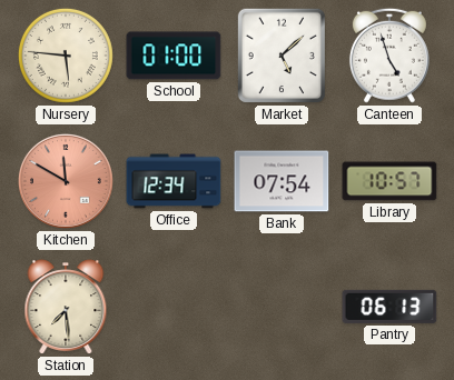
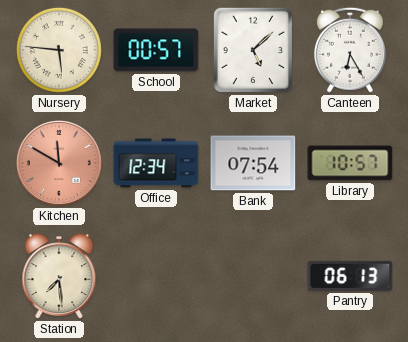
School: 01:00 -> 00:57 (156, 50)
Canteen: 4:57 -> 6:25 (350, 50)
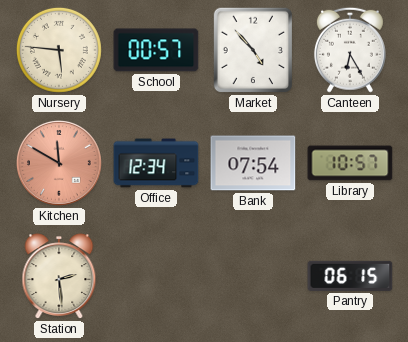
Market: 5:08 -> 4:53 (253, 50)
Station: 7:29 -> 2:29 (59, 276)
Pantry: 06:13 -> 06:15 (350, 276)
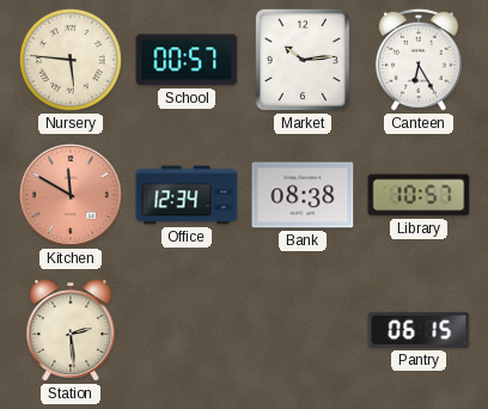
Market: 4:53 -> 10:14 (303, 60)
Bank: 07:54 -> 08:38 (303, 195)
